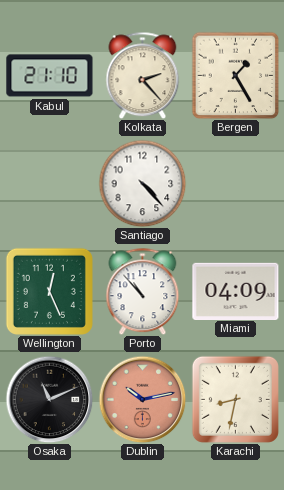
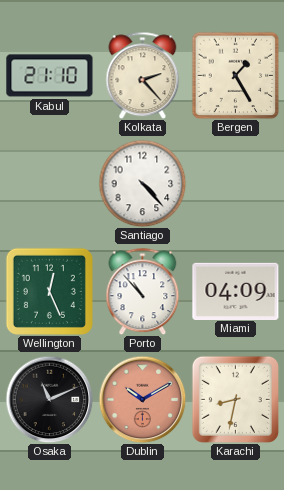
Dublin: 10:13 -> 10:10 (142, 399)
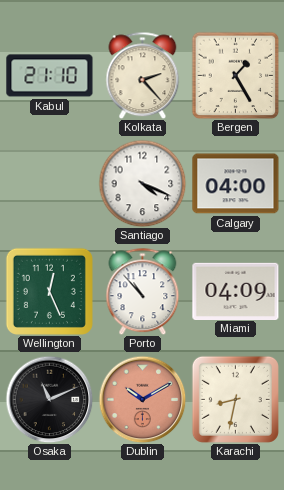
Santiago: 4:23 -> 4:19 (142, 183)
Calgary: none -> 04:00 (236, 184)
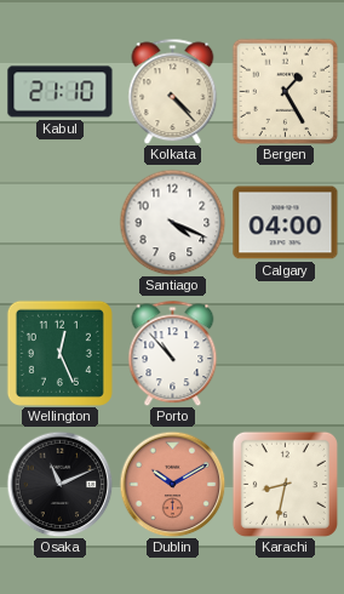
Kolkata: 2:23 -> 4:23 (173, 91)
Miami: 04:09 -> none (236, 291)
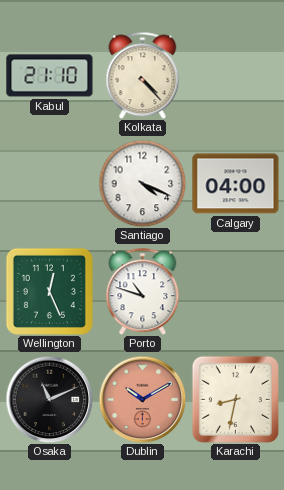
Bergen: 1:25 -> none (285, 91)
Porto: 10:53 -> 10:48 (143, 291)
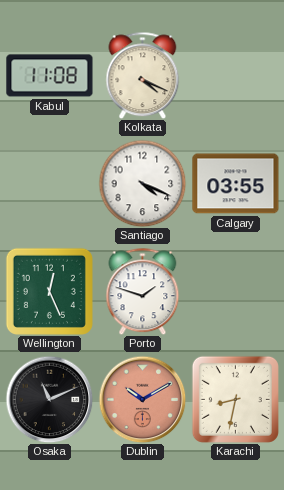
Kabul: 21:10 -> 11:08 (50, 76)
Kolkata: 4:23 -> 4:19 (143, 75)
Calgary: 04:00 -> 03:55 (236, 184)
Porto: 10:48 -> 1:48 (143, 291)
